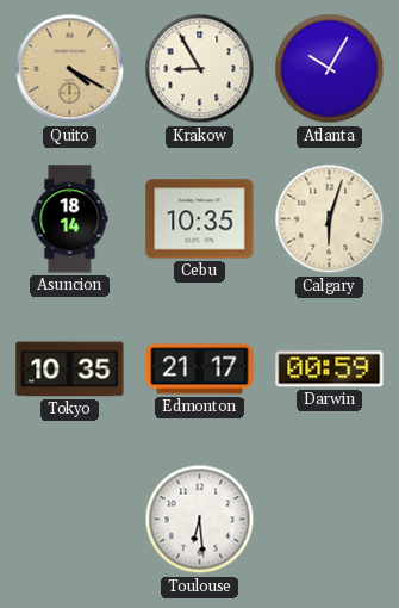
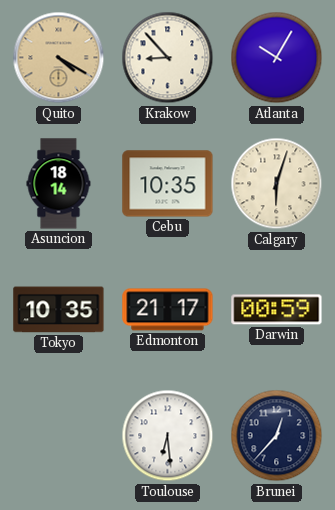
Krakow: 8:55 -> 8:53 (168, 58)
Brunei: none -> 12:37 (277, 436)
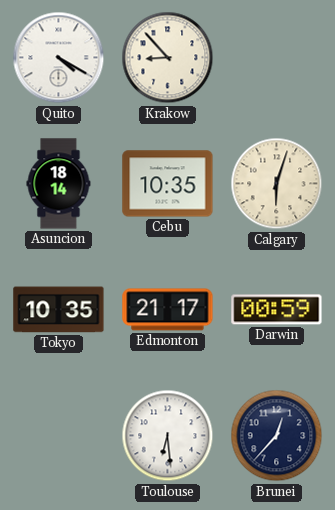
Quito dial: champagne -> white (59, 58)
Atlanta: 10:05 -> none (277, 58)
